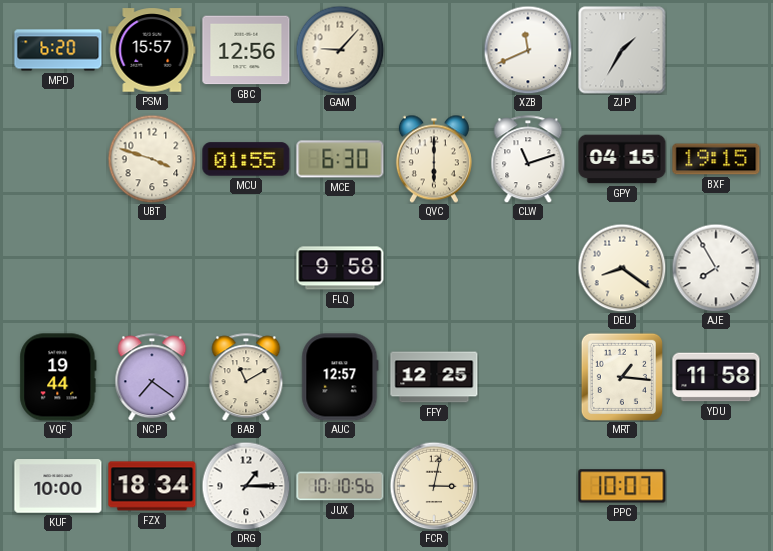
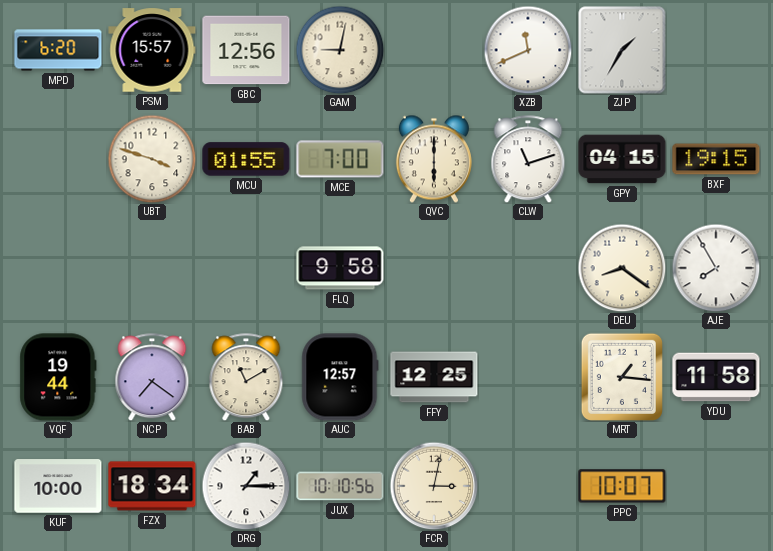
GAM: 9:07 -> 9:02 (340, 50)
MCE: 6:30 -> 7:00 (340, 159)
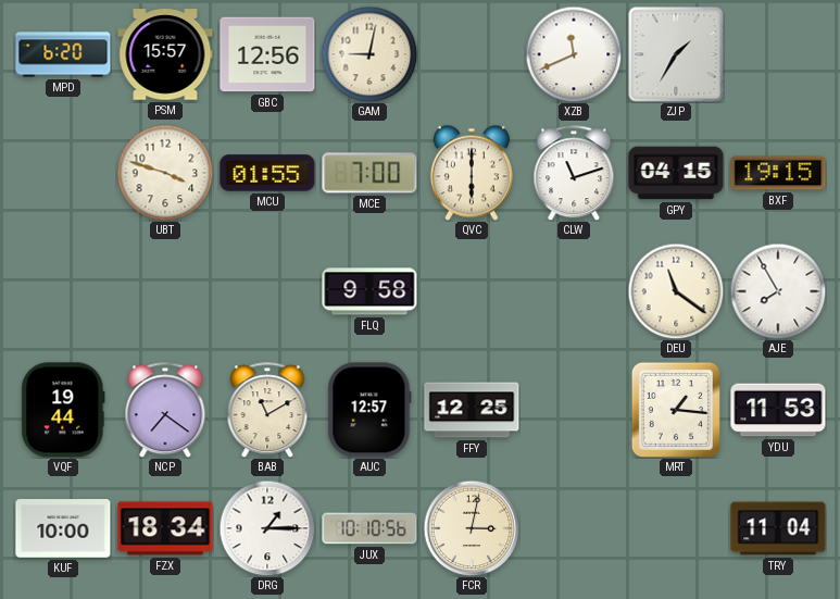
DEU: 8:21 -> 11:21 (676, 291)
YDU: 11:58 -> 11:53 (778, 410)
PPC: 10:07 -> none (622, 486)
TRY: none -> 11:04 (778, 528)
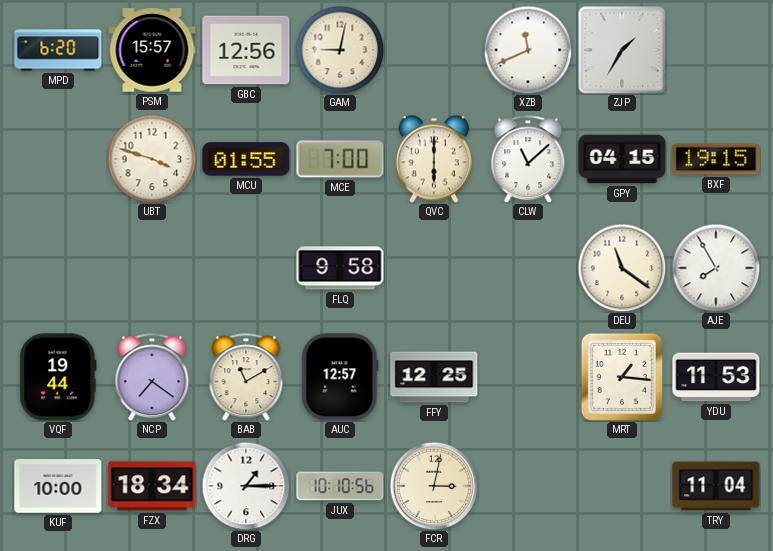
CLW: 11:12 -> 11:08 (528, 159)
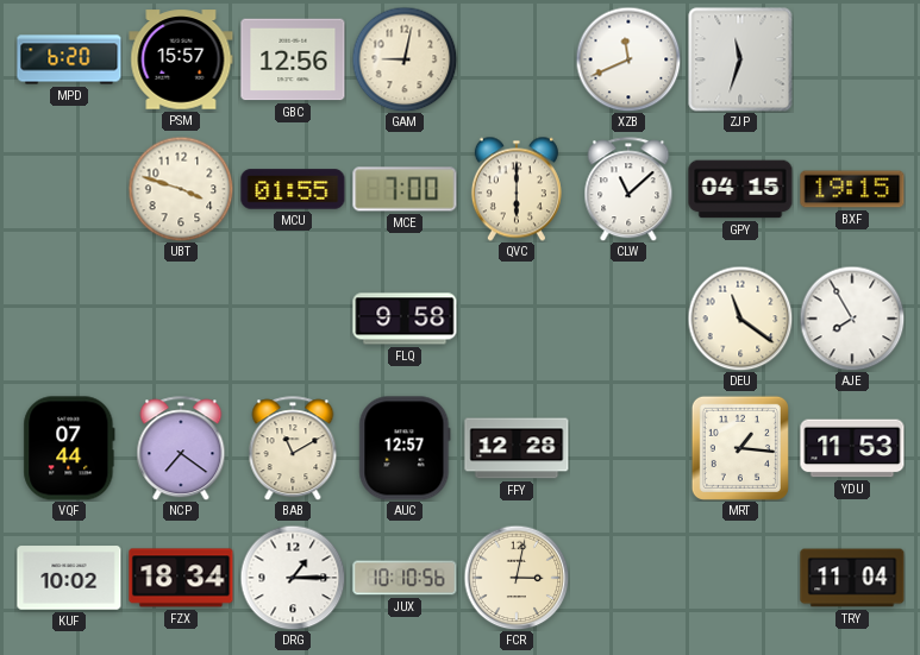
ZJP: 1:35 -> 11:33 (740, 59)
VQF: 19:44 -> 07:44 (69, 448)
FFY: 12:25 -> 12:28 (517, 448)
KUF: 10:00 -> 10:02 (69, 578)
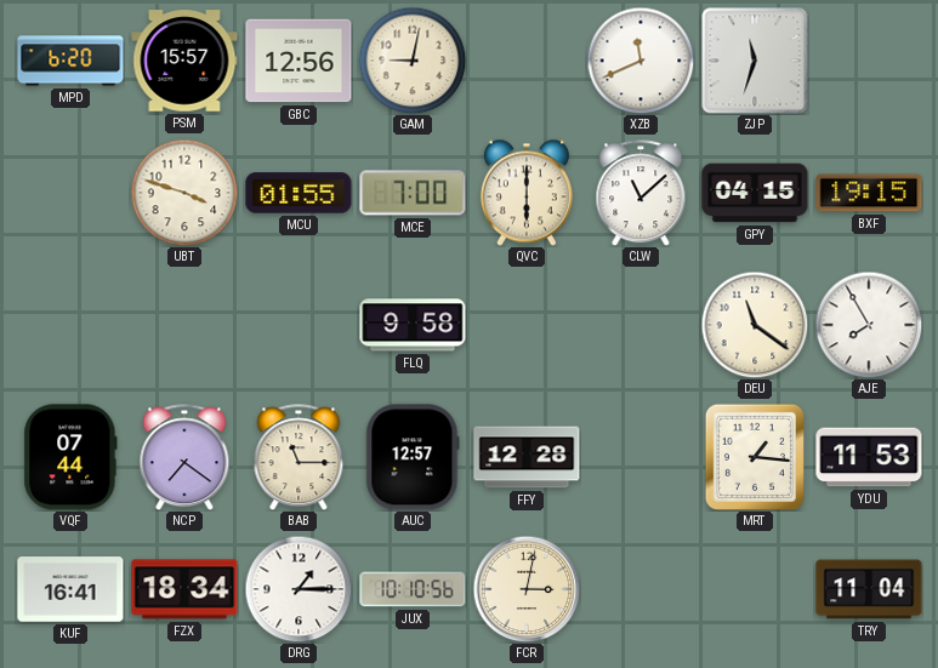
BAB: 11:10 -> 11:15 (299, 457)
KUF: 10:02 -> 16:41 (70, 589)
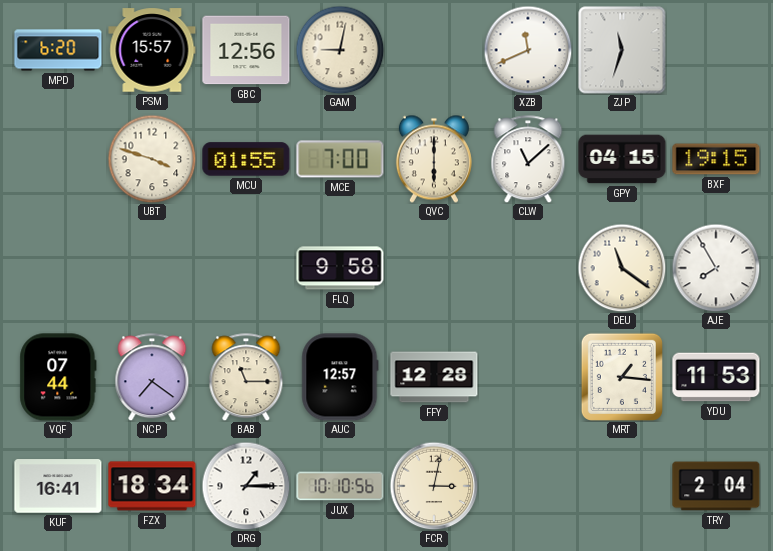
TRY: 11:04 -> 2:04 (716, 486)
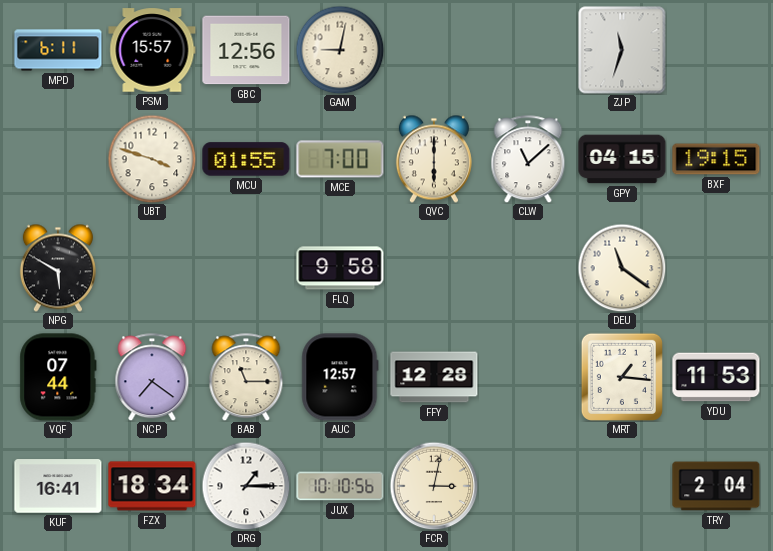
MPD: 6:20 -> 6:11 (58, 50)
XZB: 11:41 -> none (528, 50)
NPG: none -> 5:50 (58, 268)
AJE: 7:55 -> none (716, 268)
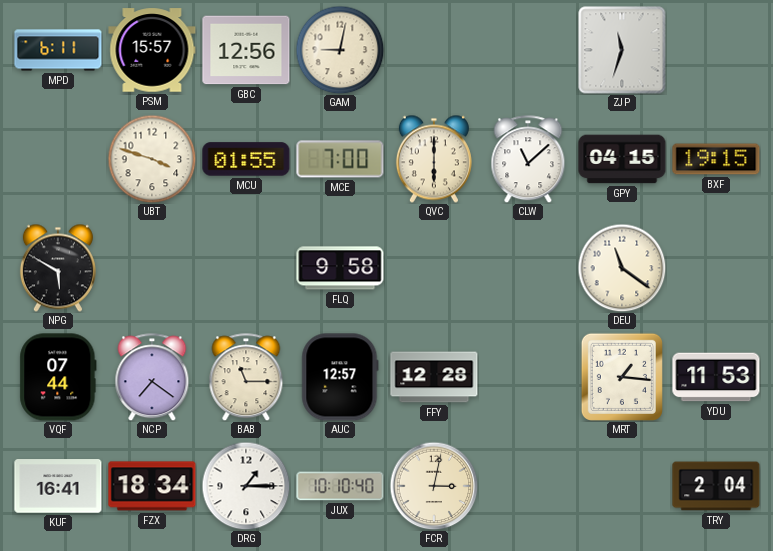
JUX: 10:10:56 -> 10:10:40 (340, 486)
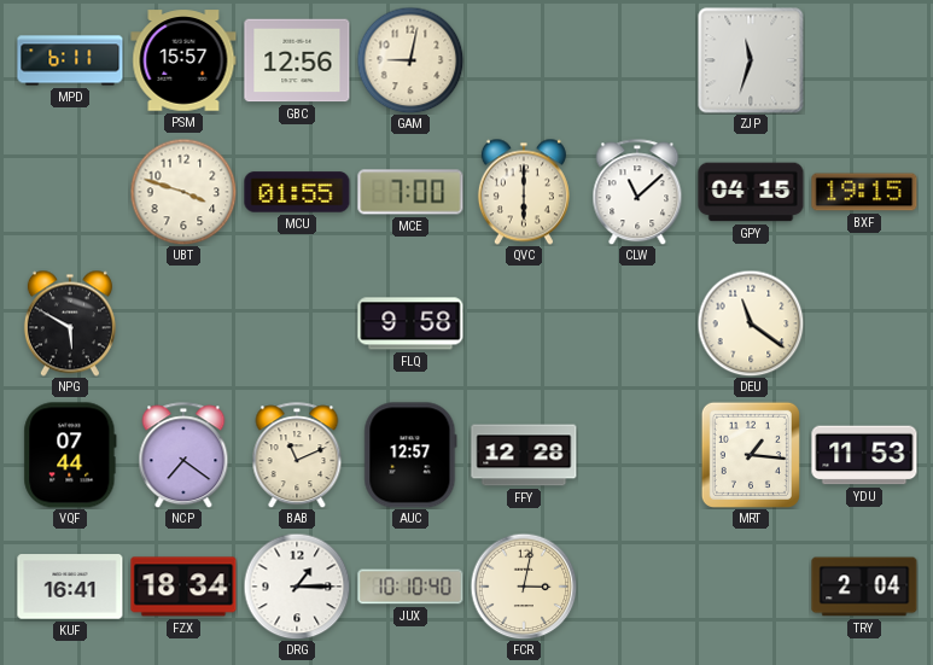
BAB: 11:15 -> 11:11 (297, 455)
